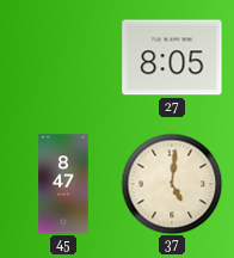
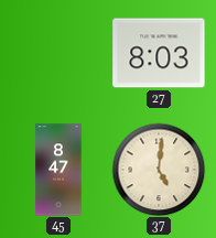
27: 8:05 -> 8:03 (159, 53)
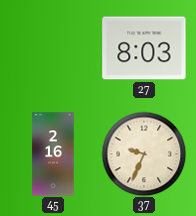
45: 8:47 -> 2:16 (53, 154)
37: 5:01 -> 9:34 (144, 154)
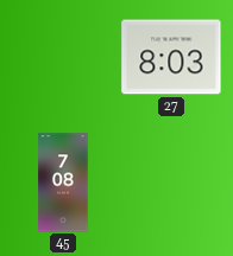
45: 2:16 -> 7:08 (63, 183)
37: 9:34 -> none (144, 154)
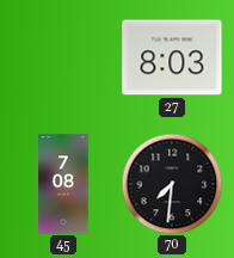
70: none -> 7:31 (172, 184)
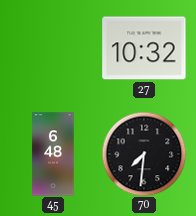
27: 8:03 -> 10:32 (144, 48)
45: 7:08 -> 6:48 (53, 154)
